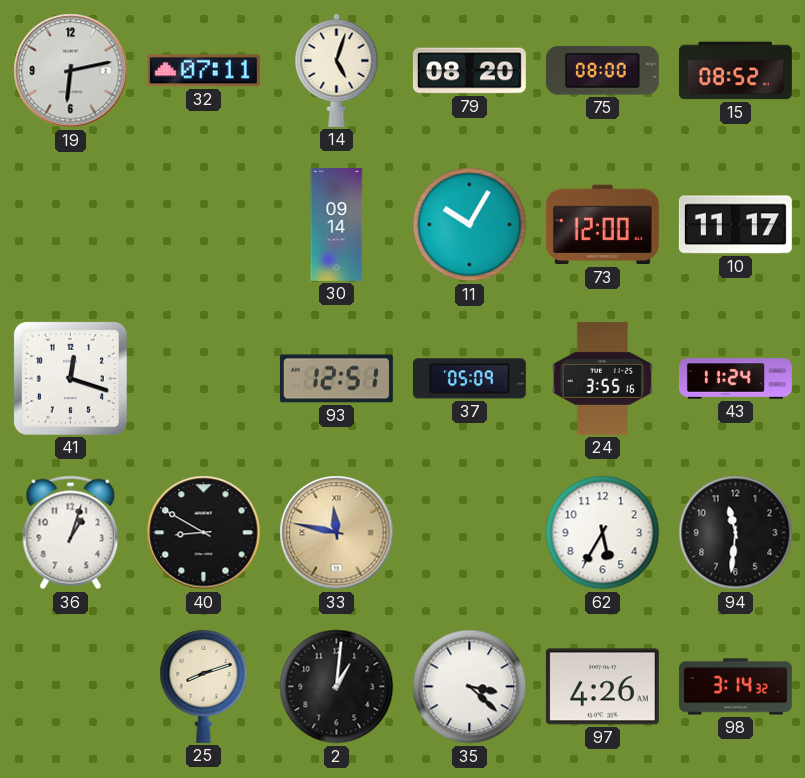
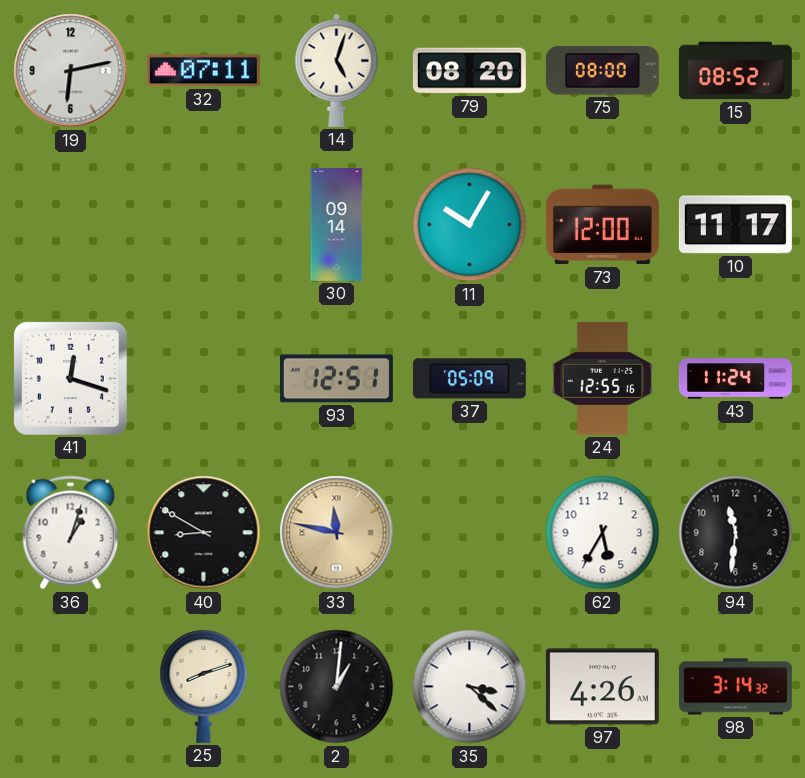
24: 3:55 -> 12:55 (602, 378)
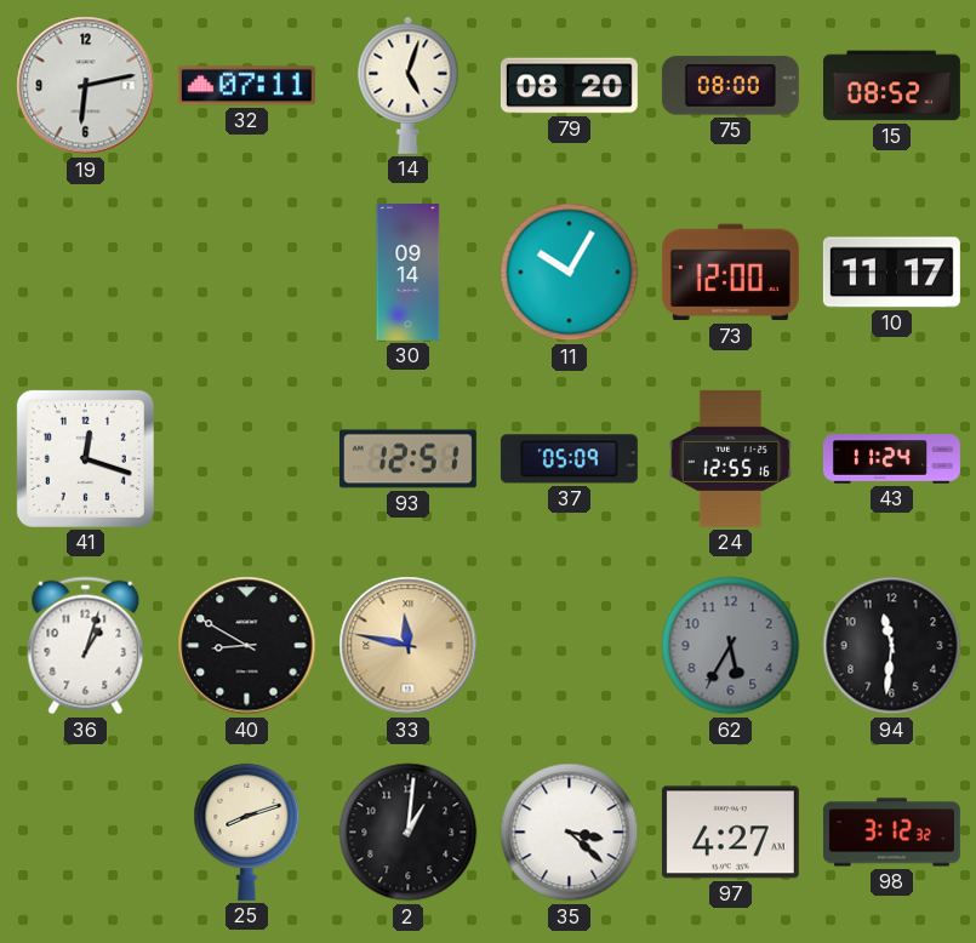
62 dial: white -> grey (731, 646)
97: 4:26 -> 4:27 (730, 833)
98: 3:14 -> 3:12 (891, 833)
